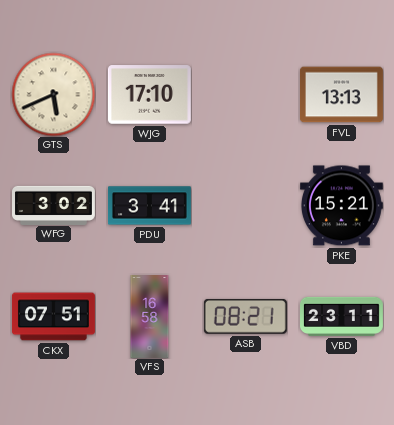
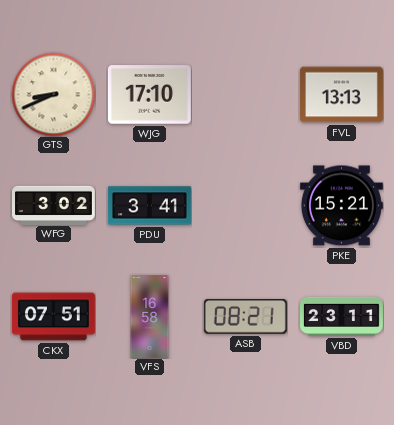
GTS: 5:41 -> 8:41 (53, 94)
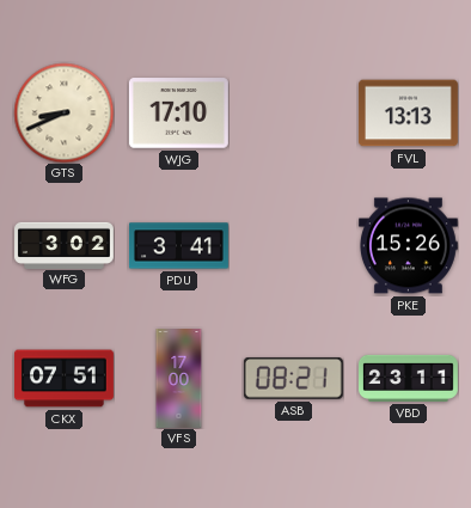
PKE: 15:21 -> 15:26 (408, 246)
VFS: 16:58 -> 17:00 (179, 379)
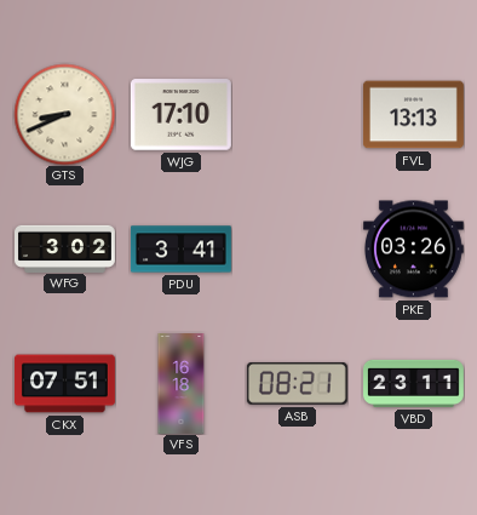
PKE: 15:26 -> 03:26 (413, 250)
VFS: 17:00 -> 16:18 (182, 384)
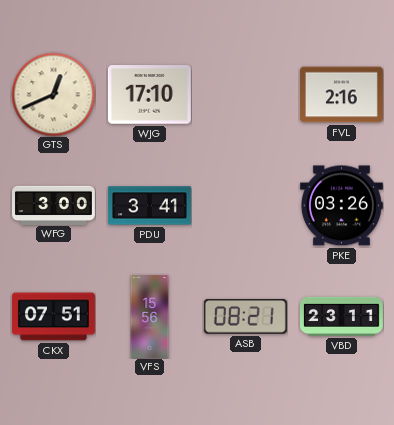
GTS: 8:41 -> 12:41 (53, 94)
FVL: 13:13 -> 2:16 (341, 95)
WFG: 3:02 -> 3:00 (54, 205)
VFS: 16:18 -> 15:56 (150, 317)
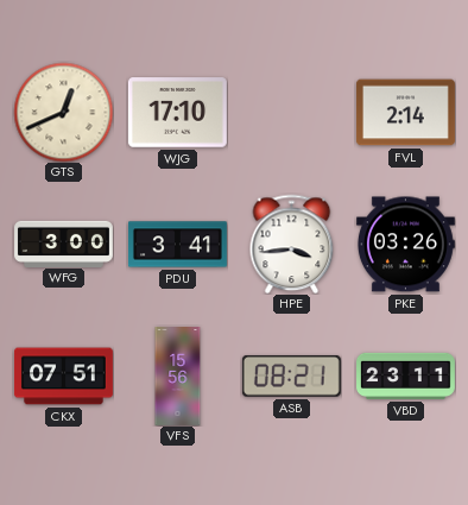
FVL: 2:16 -> 2:14 (405, 113)
HPE: none -> 3:44 (292, 244)
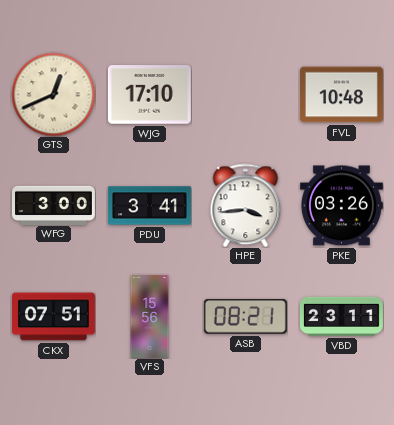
FVL: 2:14 -> 10:48 (341, 95)
